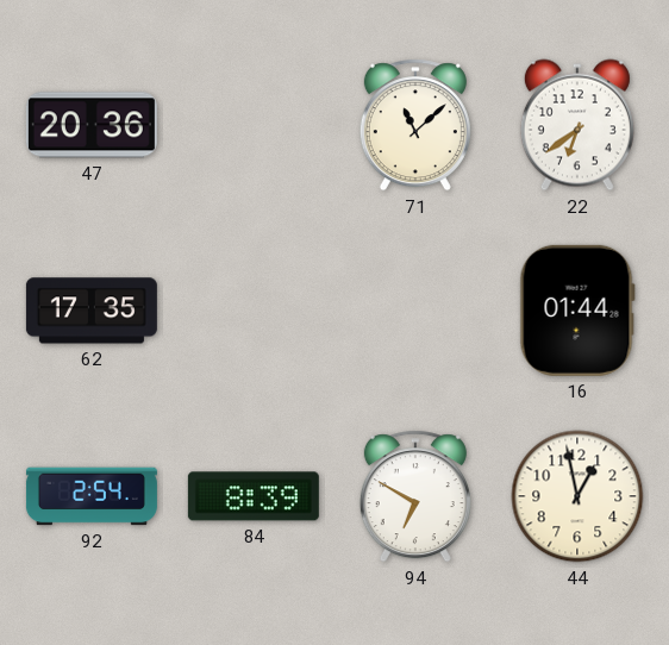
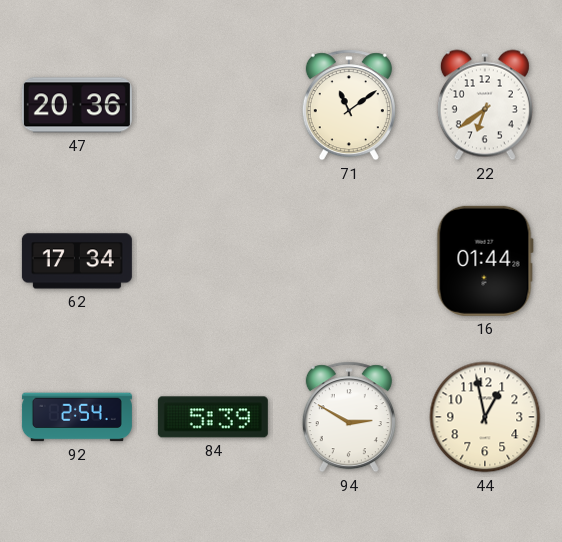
71: 11:08 -> 11:09 (349, 105)
62: 17:35 -> 17:34 (77, 261)
84: 8:39 -> 5:39 (213, 417)
94: 6:50 -> 2:50 (349, 417)
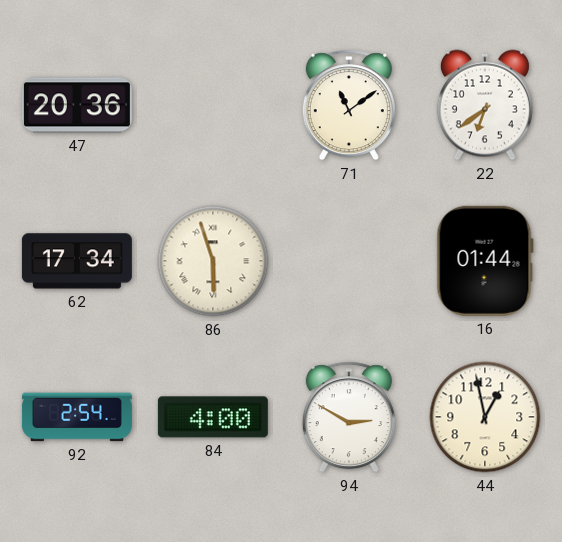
86: none -> 5:57 (213, 261)
84: 5:39 -> 4:00 (213, 417)
